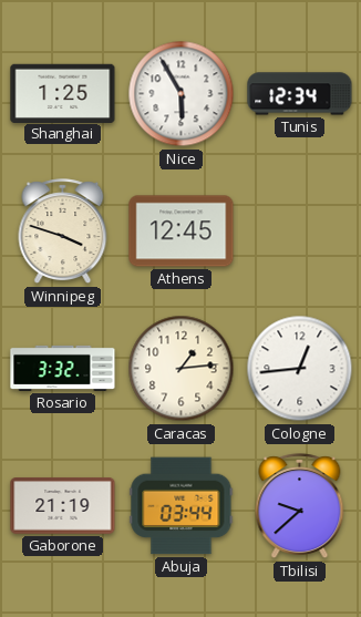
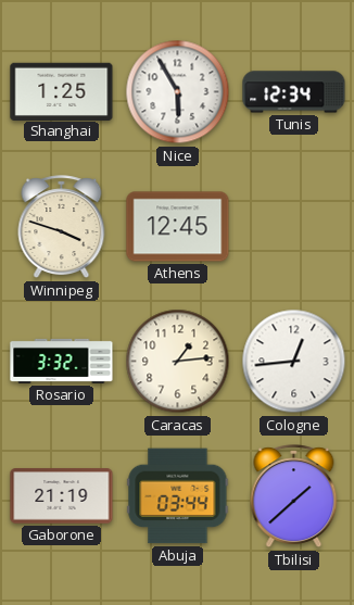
Tbilisi: 9:38 -> 1:38 (294, 496)
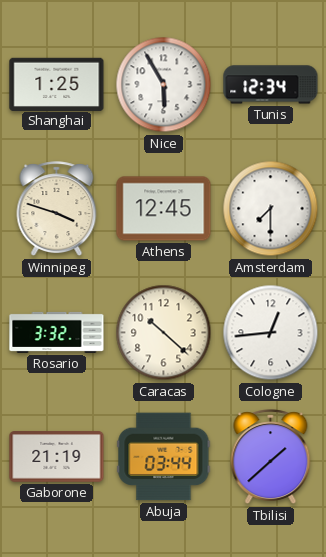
Amsterdam: none -> 7:30 (271, 209)
Caracas: 1:14 -> 10:22 (164, 333)
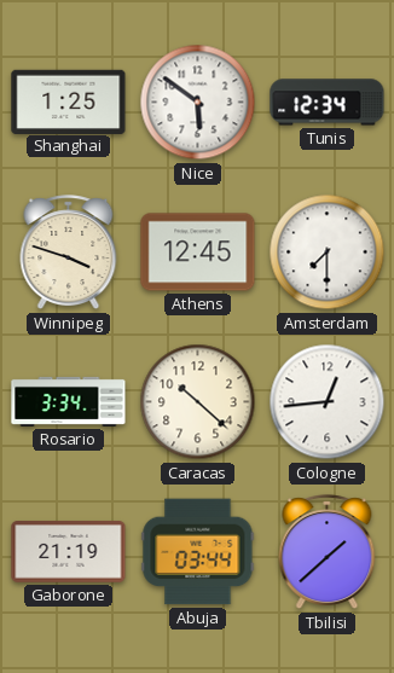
Nice: 5:55 -> 5:51 (198, 103)
Rosario: 3:32 -> 3:34 (69, 401)
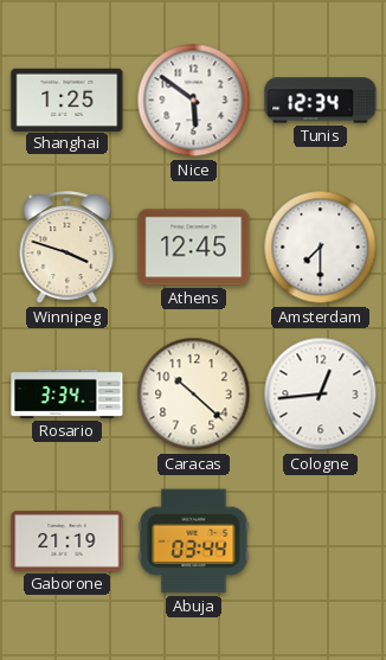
Tbilisi: 1:38 -> none (328, 552)
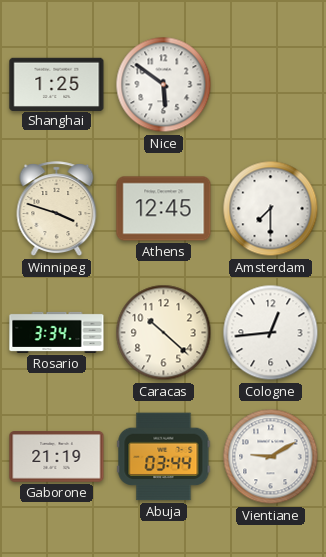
Tunis: 12:34 -> none (321, 101)
Vientiane: none -> 9:10 (271, 457)
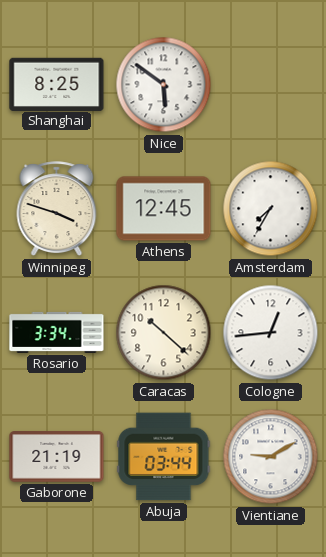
Shanghai: 1:25 -> 8:25 (57, 84)
Amsterdam: 7:30 -> 7:35 (271, 209)
